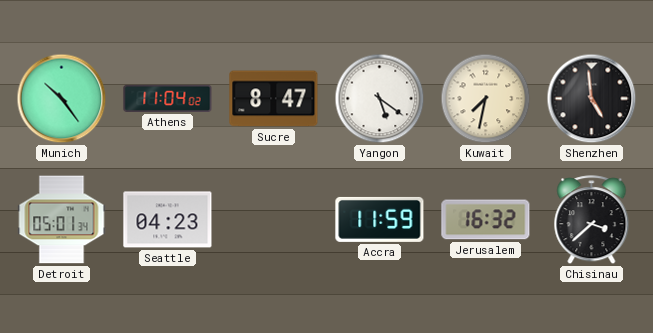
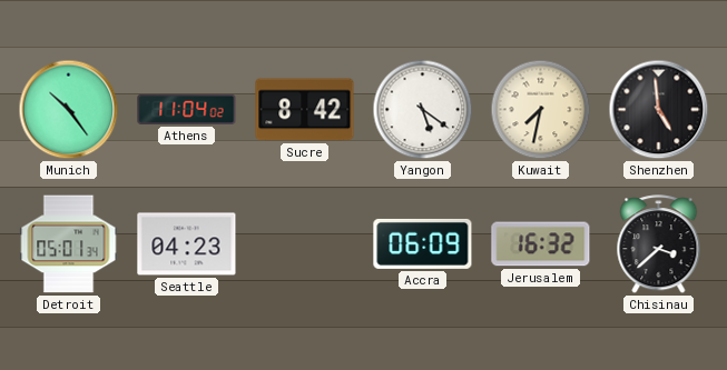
Sucre: 8:47 -> 8:42 (305, 110)
Accra: 11:59 -> 06:09 (423, 243)
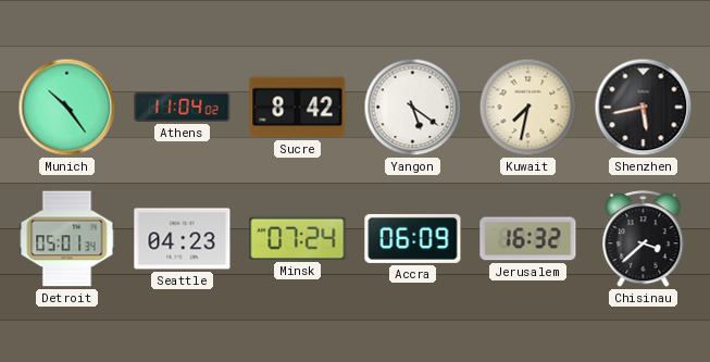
Shenzhen: 4:59 -> 5:43 (644, 108)
Minsk: none -> 07:24 (298, 238)
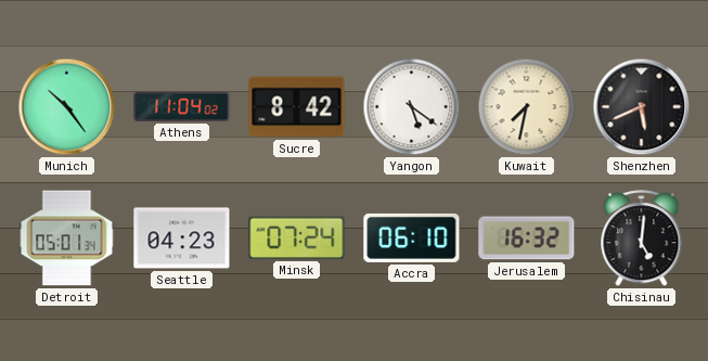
Shenzhen: 5:43 -> 5:41 (642, 107)
Accra: 06:09 -> 06:10 (412, 237)
Chisinau: 3:38 -> 5:01 (642, 238)
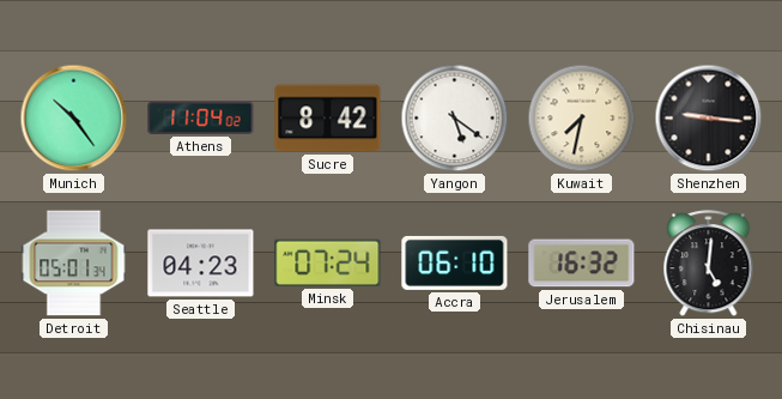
Shenzhen: 5:41 -> 9:16 (709, 119)
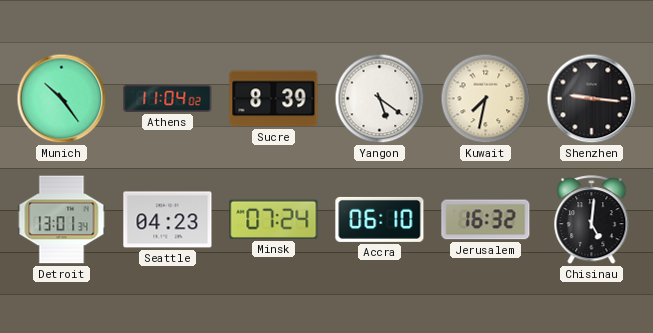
Sucre: 8:42 -> 8:39 (274, 99)
Detroit: 05:01 -> 13:01 (62, 220)
